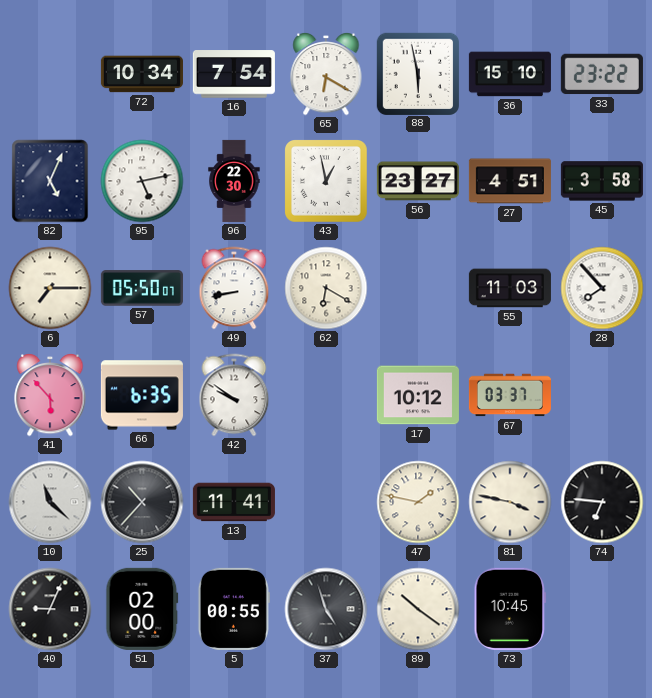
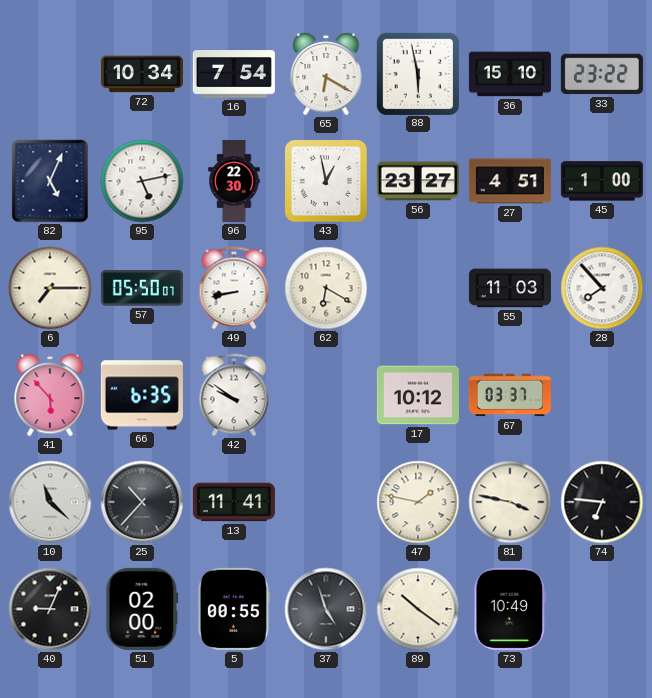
45: 3:58 -> 1:00 (602, 181)
73: 10:45 -> 10:49 (510, 609)
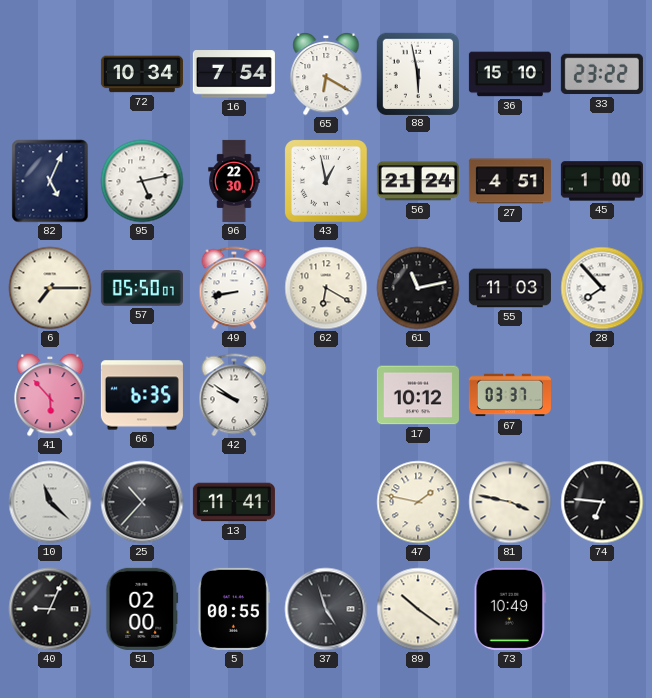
56: 23:27 -> 21:24 (418, 181)
61: none -> 11:13 (418, 288)
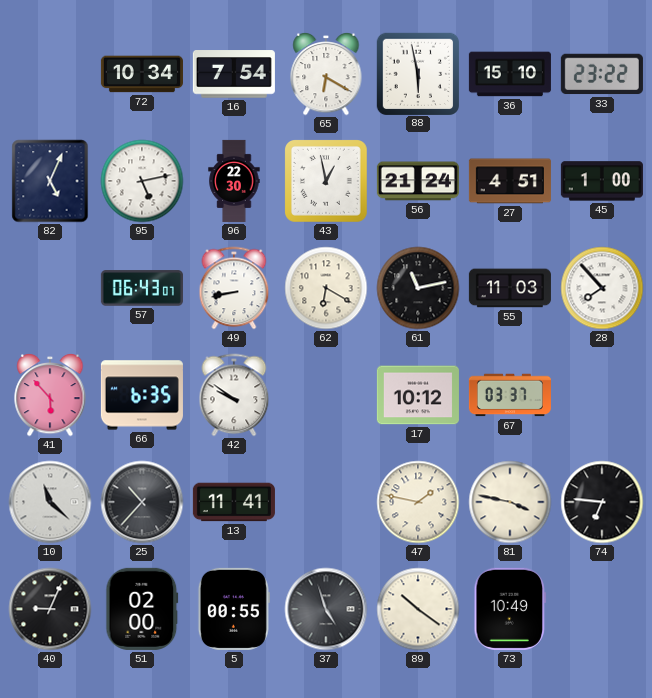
6: 7:15 -> none (50, 288)
57: 05:50 -> 06:43 (142, 288)
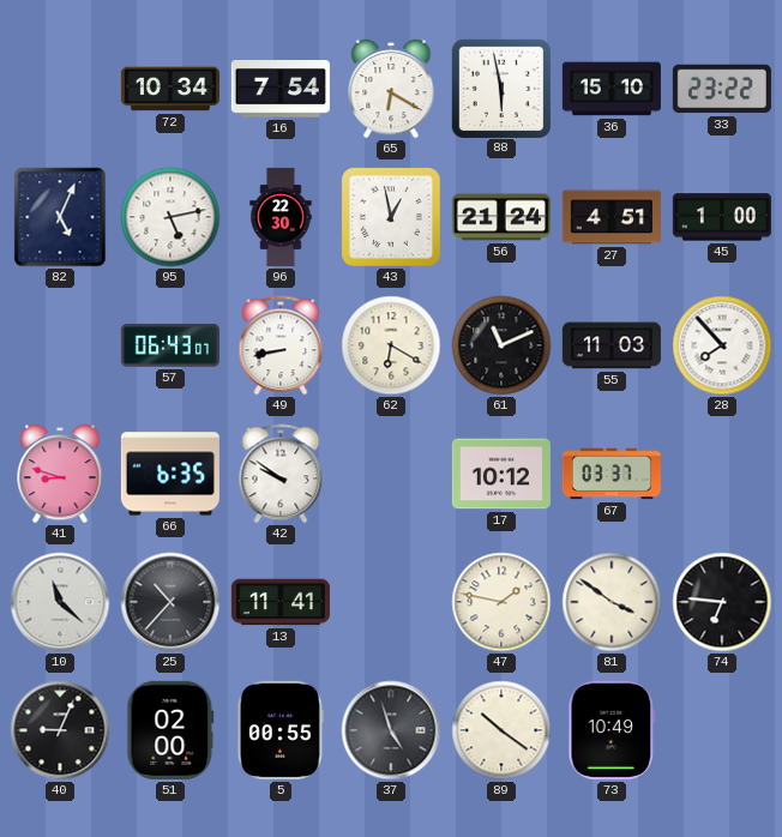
61: 11:13 -> 11:11 (501, 345)
41: 5:53 -> 8:48 (60, 474)
81: 3:47 -> 3:51 (612, 602)
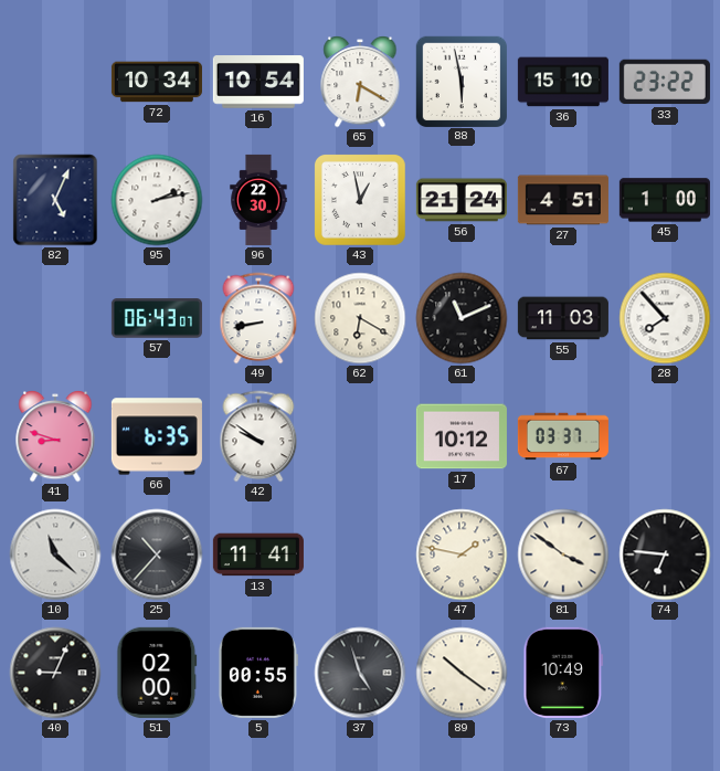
16: 7:54 -> 10:54 (258, 82)
95: 5:13 -> 2:13 (157, 200)
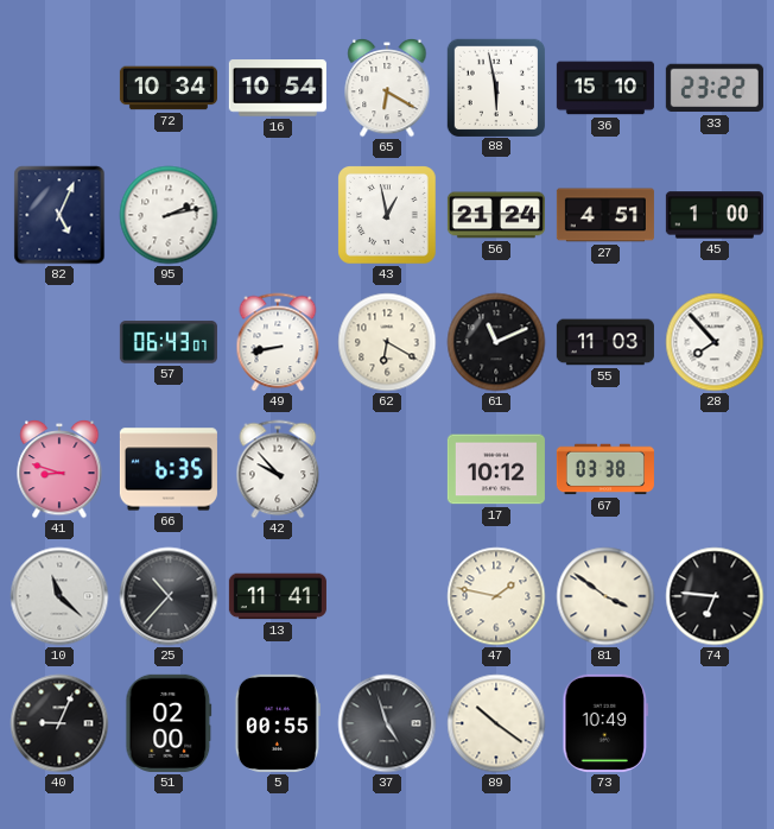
96: 22:30 -> none (258, 200)
42: 9:51 -> 9:53 (278, 469)
67: 03:37 -> 03:38 (605, 469)
